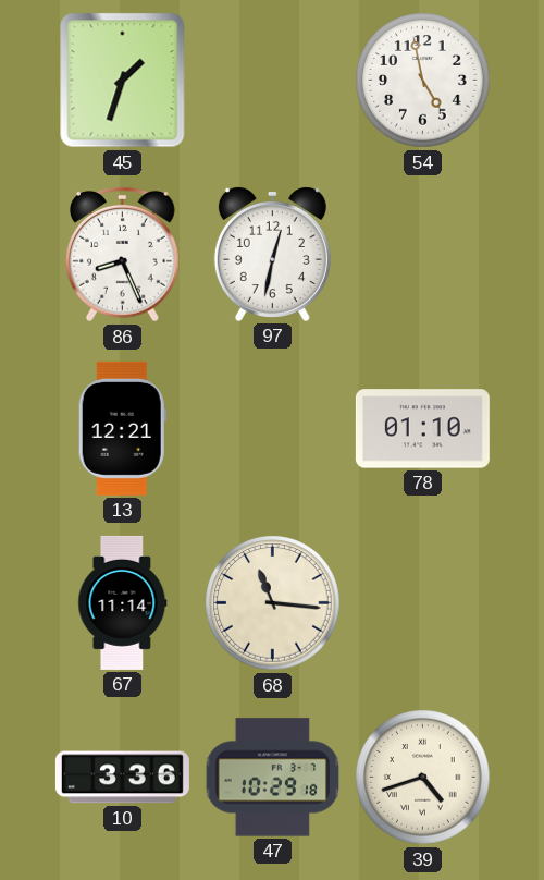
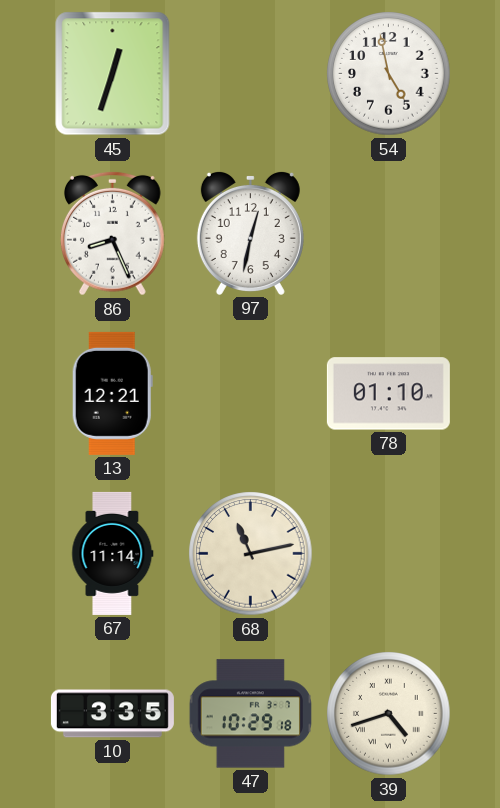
45: 1:33 -> 12:33 (113, 74)
68: 11:16 -> 11:13 (251, 554)
10: 3:36 -> 3:35 (112, 714)
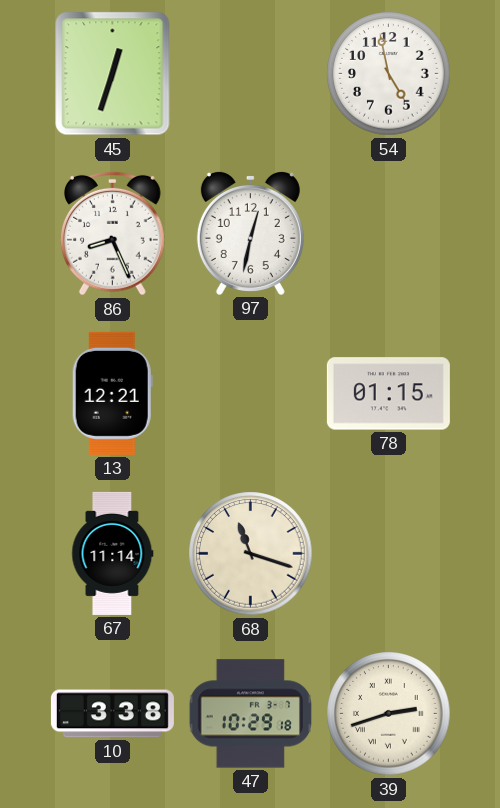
78: 01:10 -> 01:15 (388, 394)
68: 11:13 -> 11:18 (251, 554)
10: 3:35 -> 3:38 (112, 714)
39: 4:42 -> 2:42 (389, 714)
